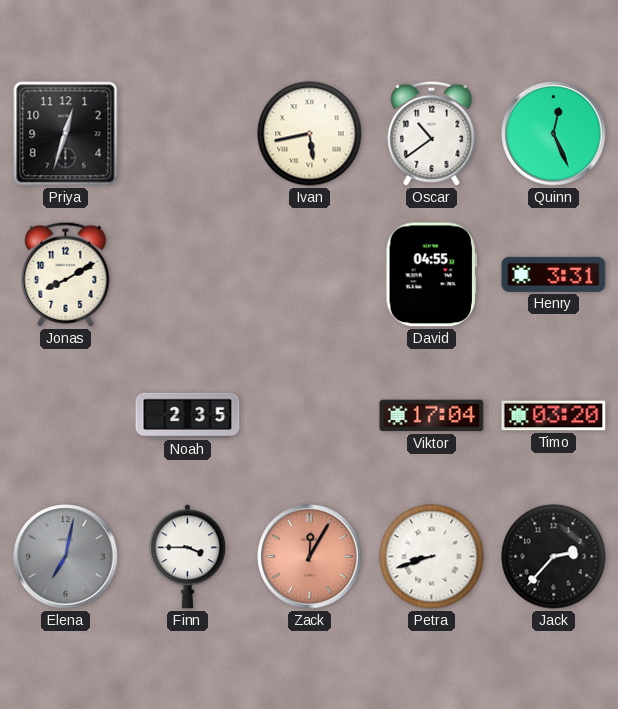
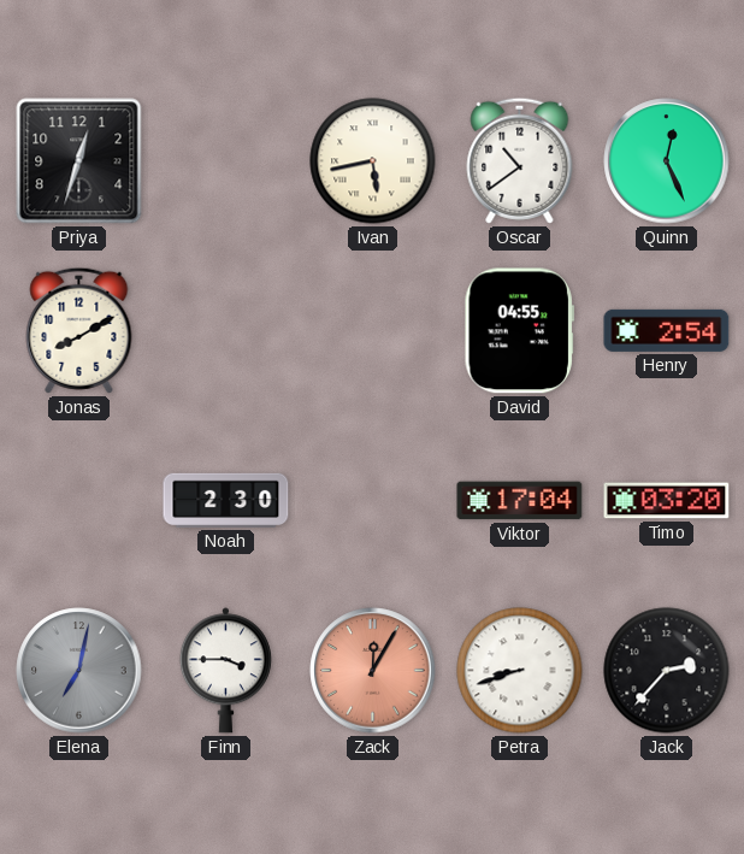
Henry: 3:31 -> 2:54 (667, 330)
Noah: 2:35 -> 2:30 (226, 500)
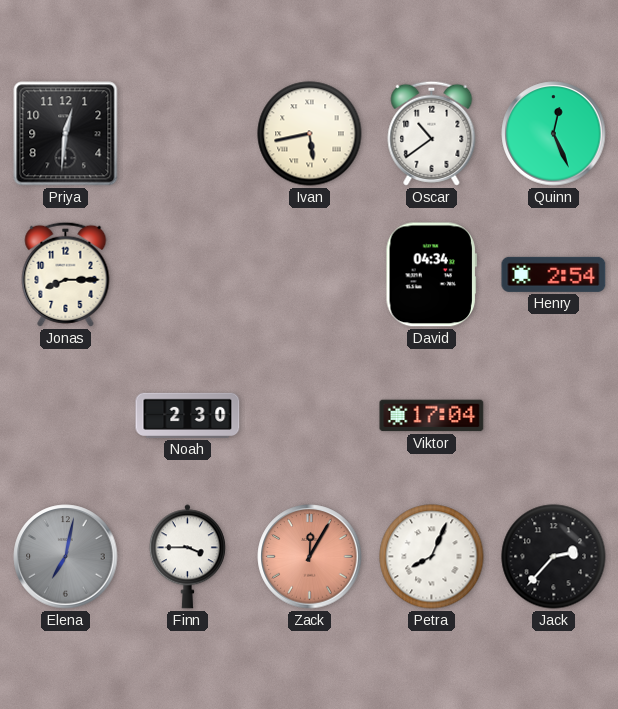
Priya: 12:33 -> 12:31 (66, 134)
Jonas: 8:10 -> 8:15 (66, 274)
David: 04:55 -> 04:34 (431, 275)
Timo: 03:20 -> none (667, 501)
Petra: 8:42 -> 8:04 (432, 557)
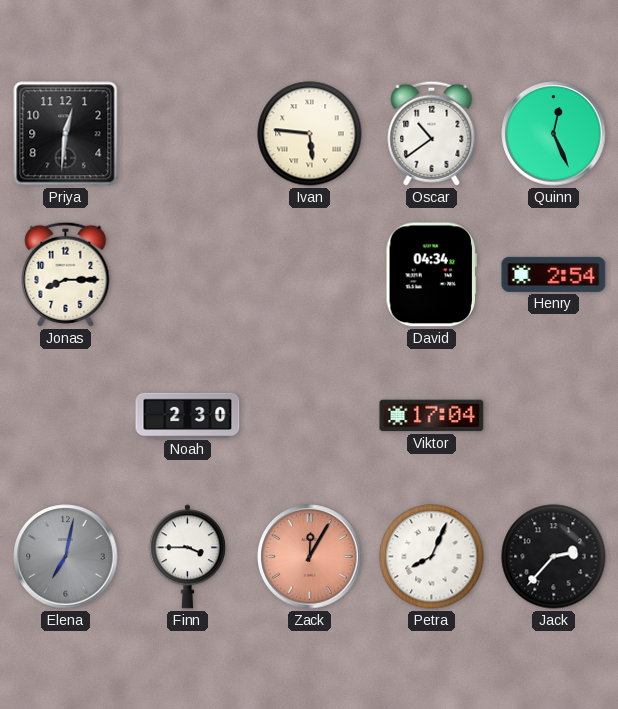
Ivan: 5:43 -> 5:46 (310, 134)
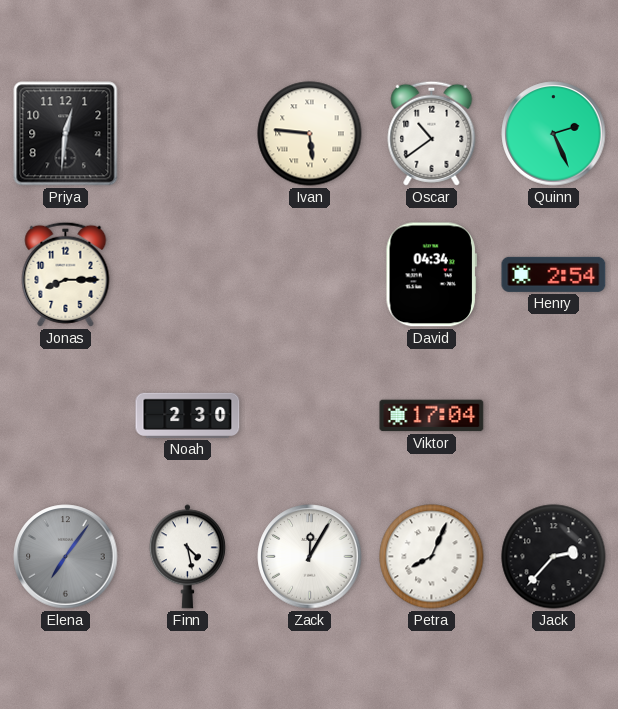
Quinn: 12:26 -> 2:26 (554, 134)
Elena: 7:02 -> 7:06 (66, 557)
Finn: 3:45 -> 4:28 (187, 557)
Zack dial: salmon -> white (310, 557)
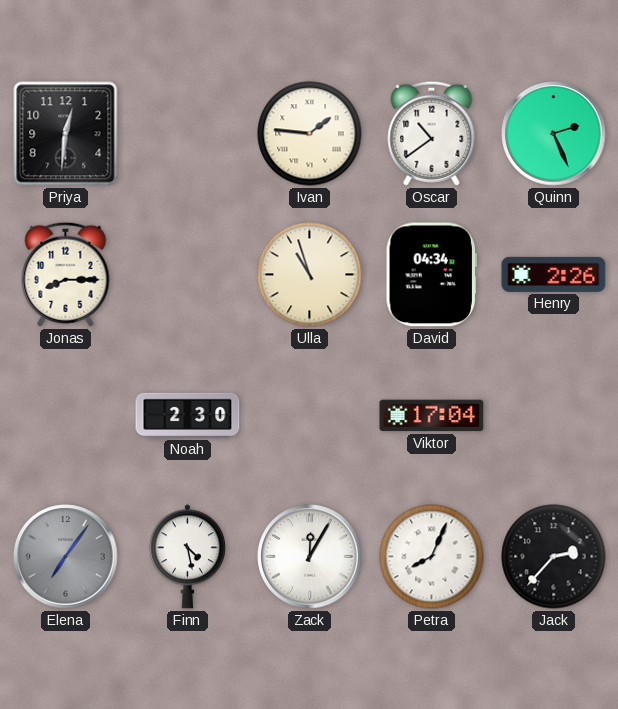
Ivan: 5:46 -> 1:46 (310, 134)
Ulla: none -> 10:57 (310, 275)
Henry: 2:54 -> 2:26 (554, 274)
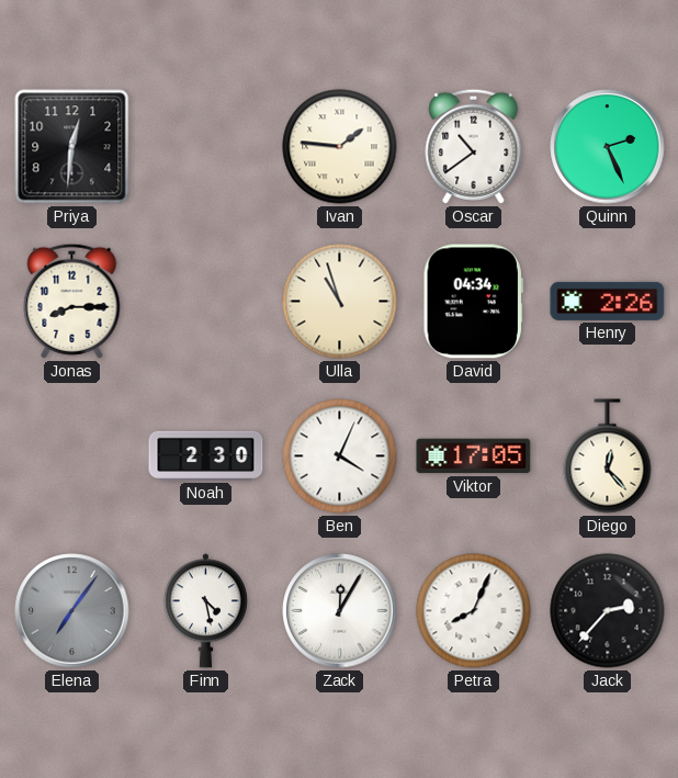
Ben: none -> 4:04 (340, 456)
Viktor: 17:04 -> 17:05 (474, 456)
Diego: none -> 12:23 (608, 456)
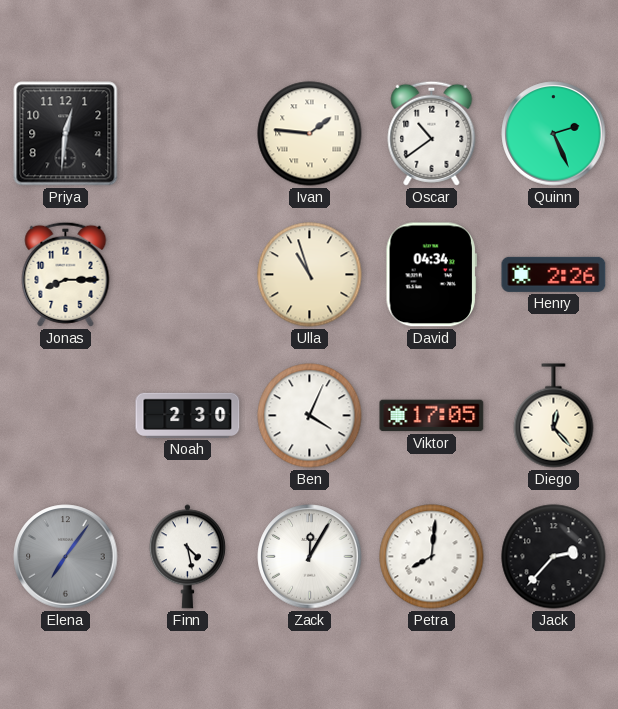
Petra: 8:04 -> 8:01 (432, 557)
